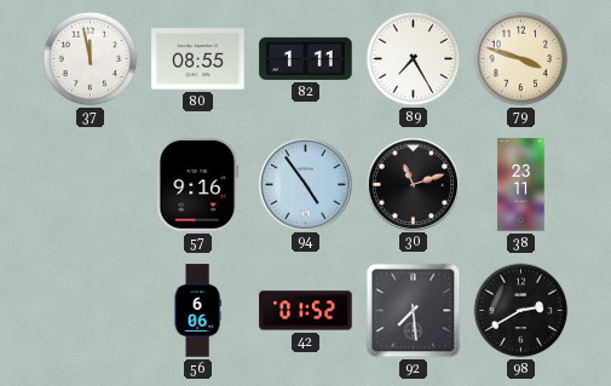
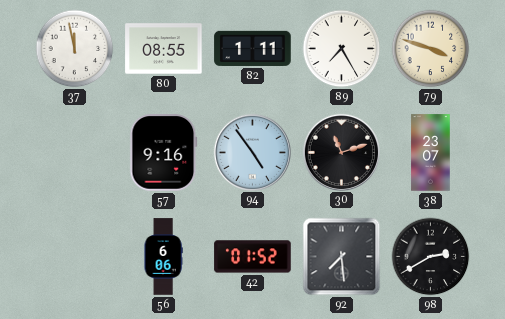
38: 23:11 -> 23:07 (431, 153)
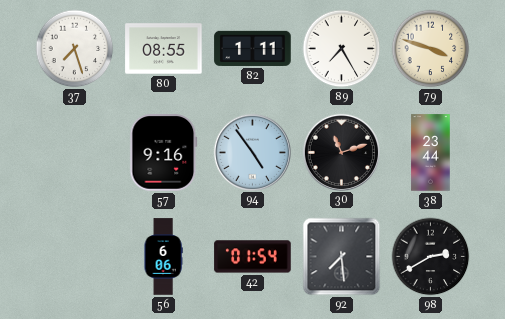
37: 11:58 -> 7:27 (75, 49)
38: 23:07 -> 23:44 (431, 153)
42: 01:52 -> 01:54 (253, 257)
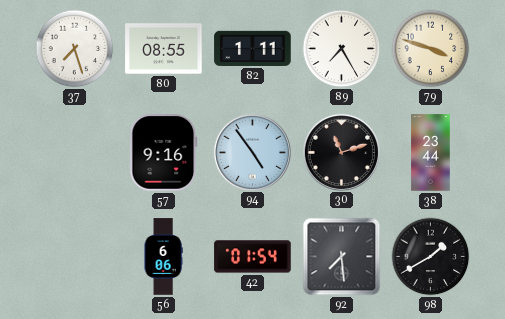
98: 2:40 -> 1:40 (431, 257)
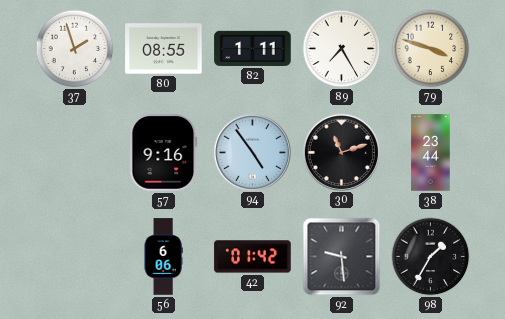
37: 7:27 -> 1:57 (75, 49)
42: 01:54 -> 01:42 (253, 257)
92: 7:29 -> 9:29 (342, 257)
98: 1:40 -> 1:35 (431, 257)
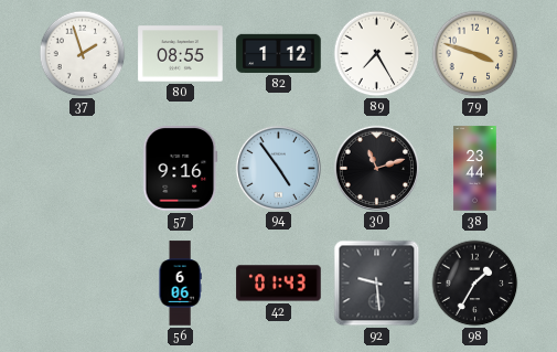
82: 1:11 -> 1:12 (279, 53)
42: 01:42 -> 01:43 (279, 284)
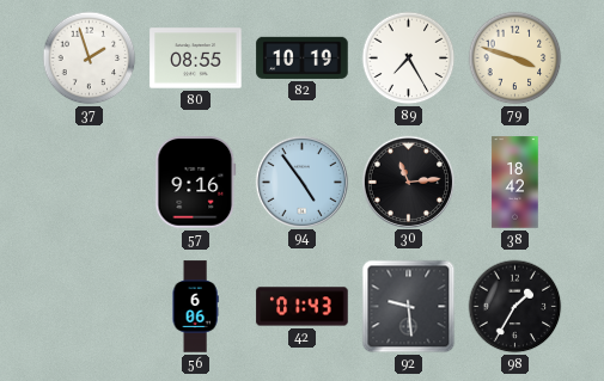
82: 1:12 -> 10:19 (303, 57)
30: 11:12 -> 11:14 (408, 182)
38: 23:44 -> 18:42 (515, 183)
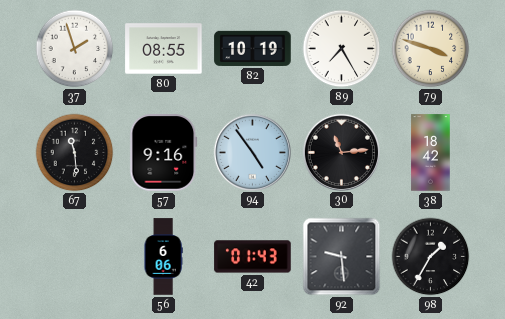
67: none -> 11:29 (75, 153)
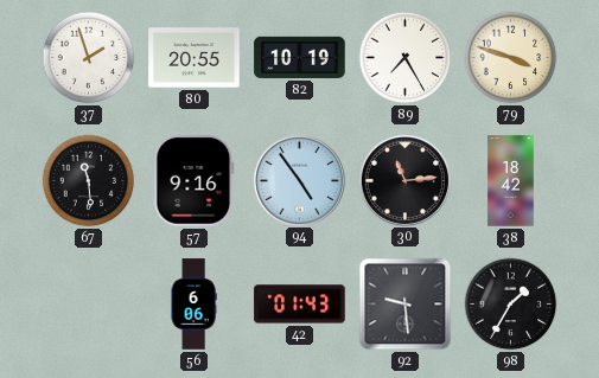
80: 08:55 -> 20:55 (195, 58)
